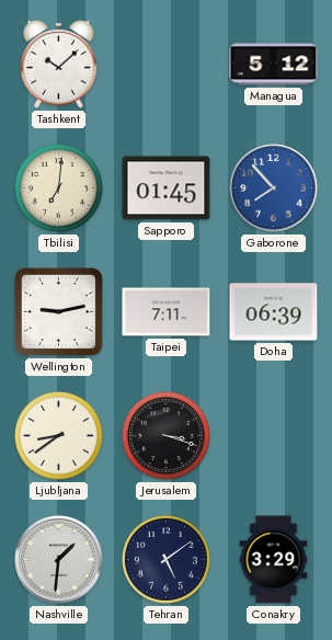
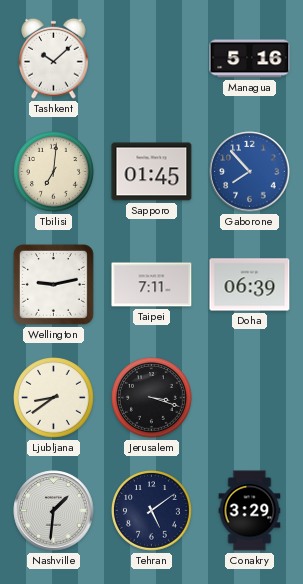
Managua: 5:12 -> 5:16 (250, 59)
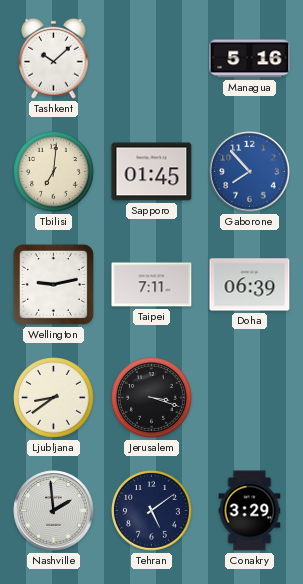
Nashville: 1:31 -> 1:59 (54, 511)
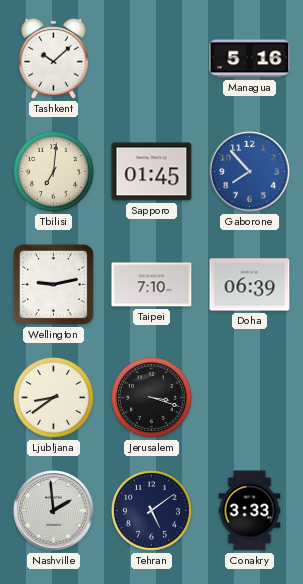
Taipei: 7:11 -> 7:10 (152, 285)
Conakry: 3:29 -> 3:33 (250, 511)
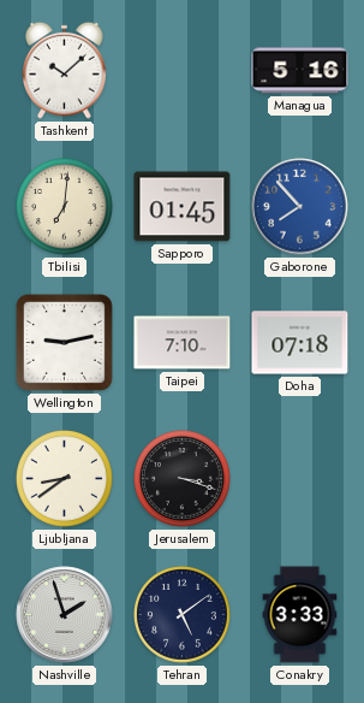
Doha: 06:39 -> 07:18 (300, 343)
Nashville: 1:59 -> 1:57 (65, 615)
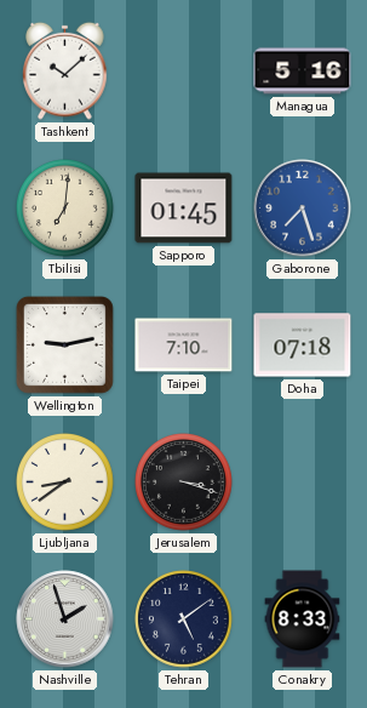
Gaborone: 7:53 -> 7:27 (303, 209)
Conakry: 3:33 -> 8:33 (303, 619)
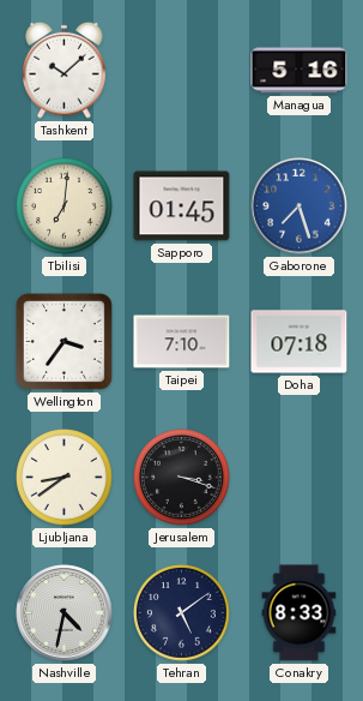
Wellington: 9:13 -> 3:36 (63, 341)
Nashville: 1:57 -> 4:32 (65, 613)
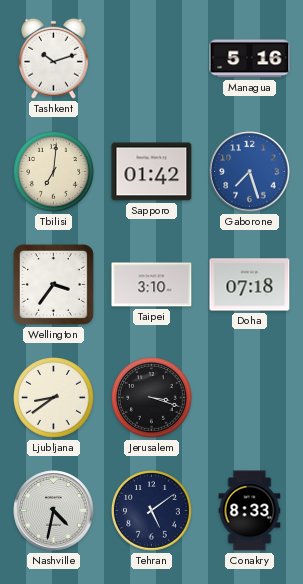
Tashkent: 10:08 -> 10:12 (54, 58)
Sapporo: 01:45 -> 01:42 (152, 172)
Taipei: 7:10 -> 3:10 (152, 285)
